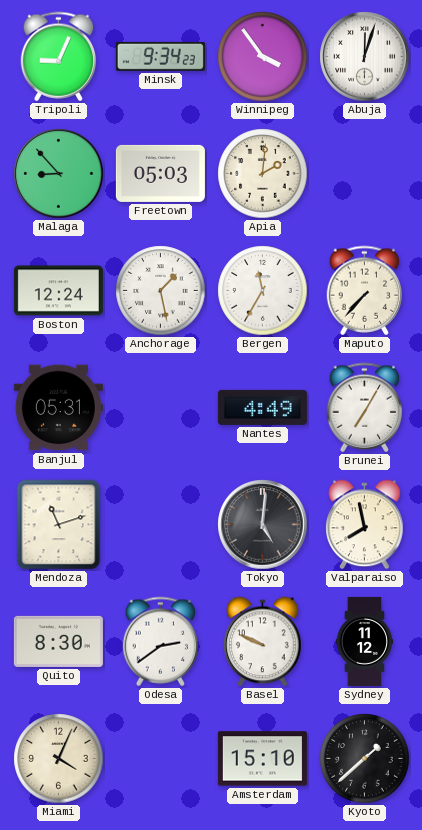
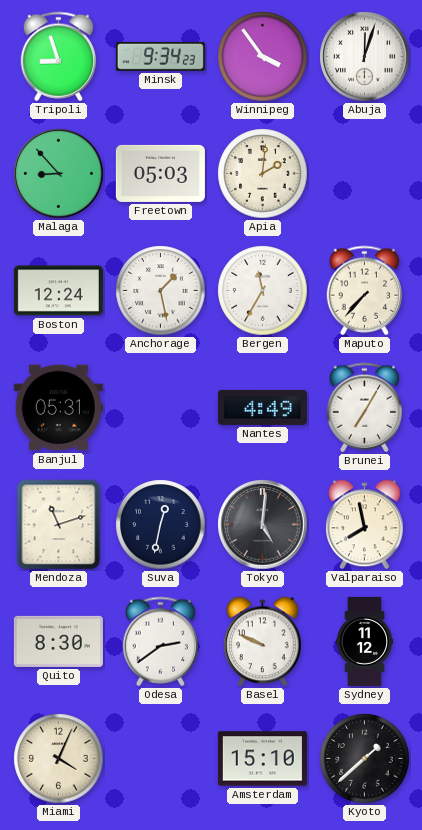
Tripoli: 9:04 -> 8:57 (59, 57)
Suva: none -> 12:32 (161, 525)
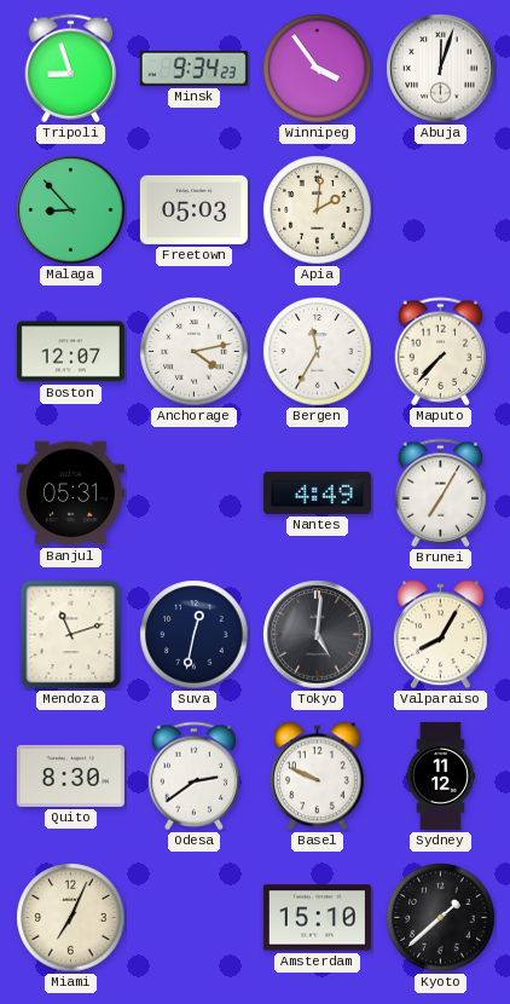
Boston: 12:24 -> 12:07 (70, 352)
Anchorage: 1:28 -> 4:13 (195, 352)
Valparaiso: 7:58 -> 8:05 (441, 635)
Miami: 4:04 -> 7:04 (71, 918)
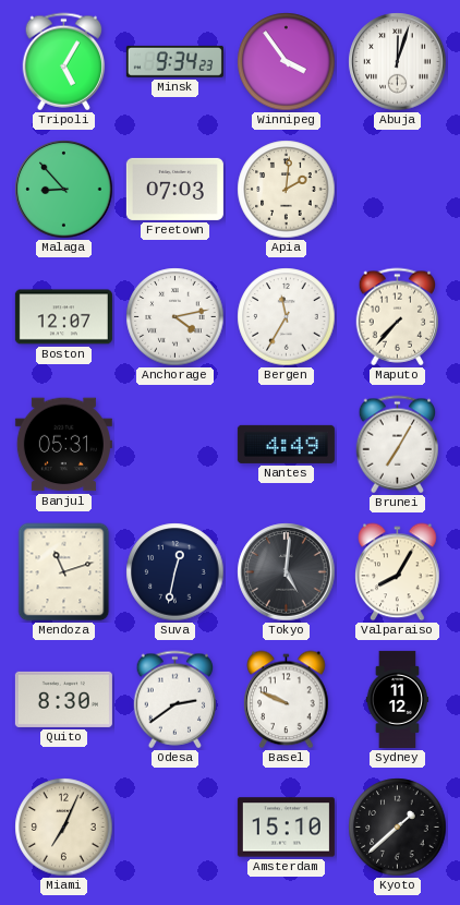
Tripoli: 8:57 -> 5:05 (64, 62)
Freetown: 05:03 -> 07:03 (174, 189)
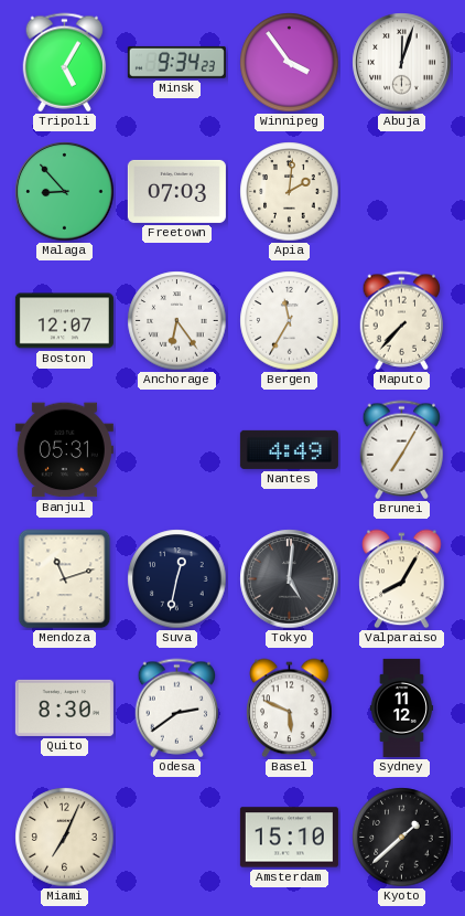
Anchorage: 4:13 -> 6:24 (177, 321)
Basel: 9:49 -> 5:49 (290, 709)
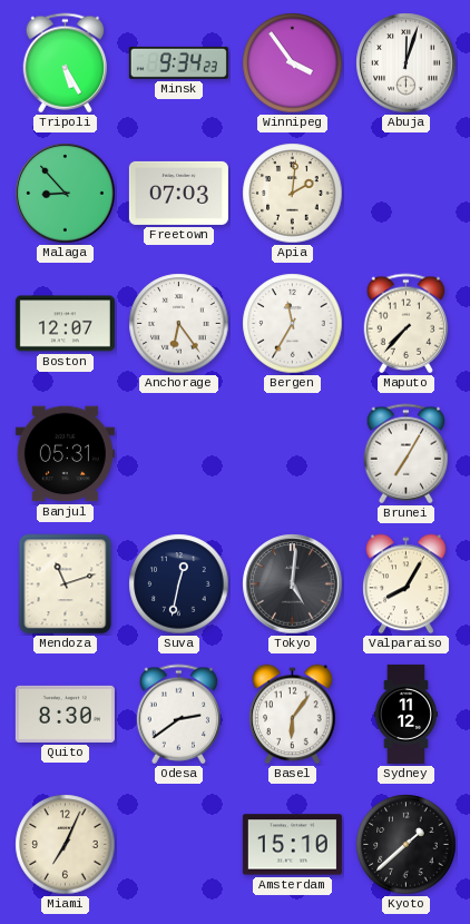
Tripoli: 5:05 -> 5:25 (66, 63)
Nantes: 4:49 -> none (289, 449)
Basel: 5:49 -> 6:06 (293, 715)
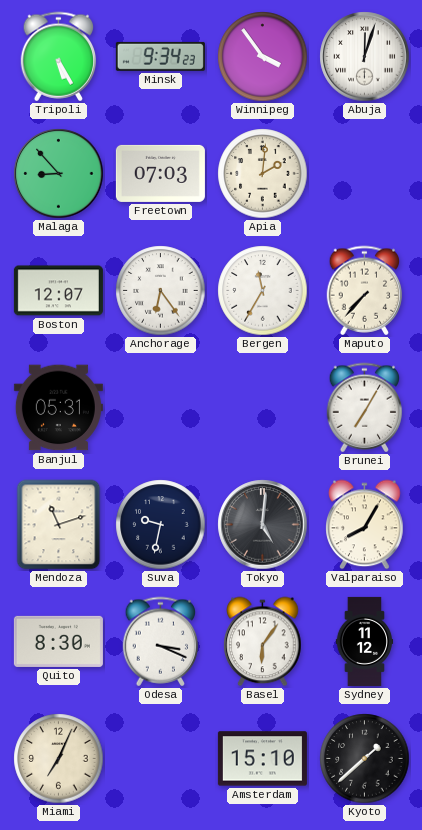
Suva: 12:32 -> 9:32 (161, 525)
Odesa: 2:39 -> 3:19 (161, 642)
